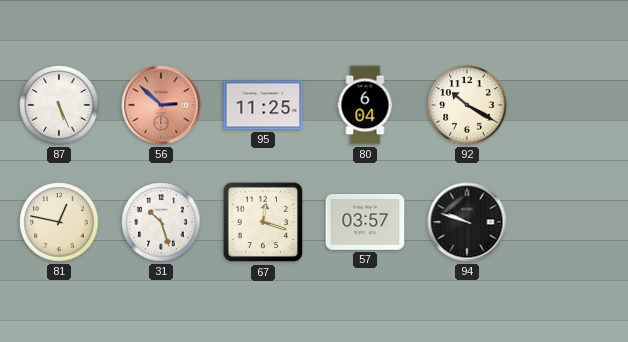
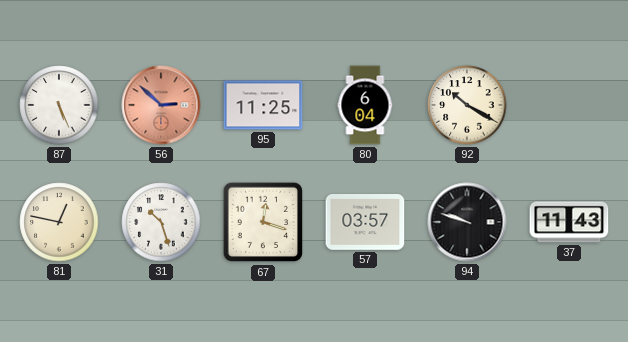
37: none -> 11:43 (569, 222)
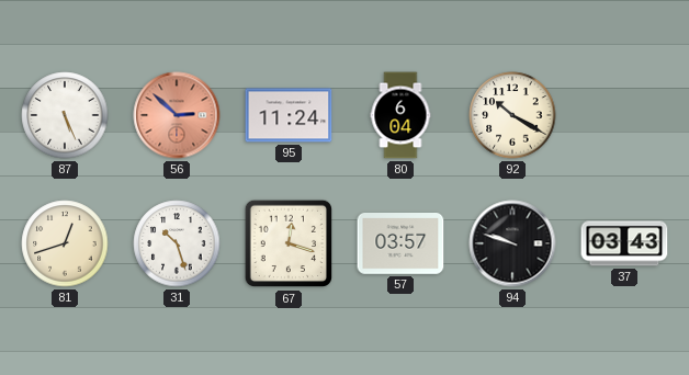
95: 11:25 -> 11:24 (289, 115)
81: 12:47 -> 12:42 (65, 243)
37: 11:43 -> 03:43 (624, 243)
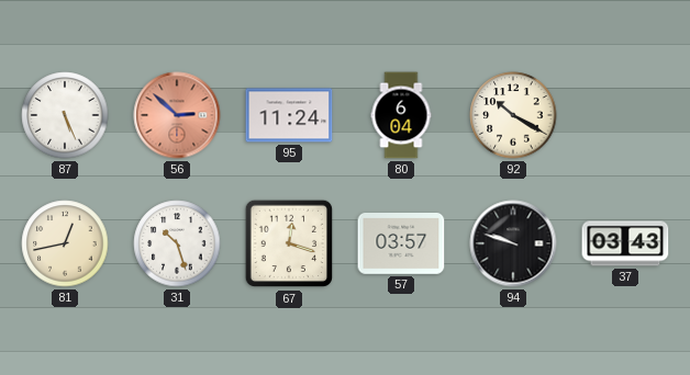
81: 12:42 -> 12:43 (65, 243)
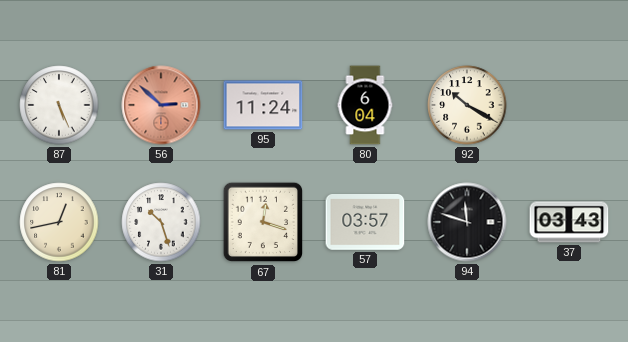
94: 9:48 -> 11:48 (467, 222)
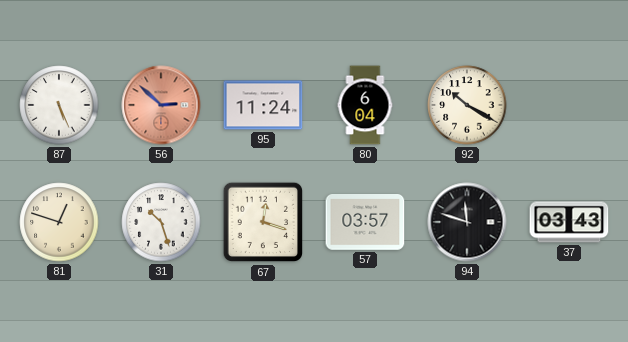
81: 12:43 -> 12:48 (59, 222)
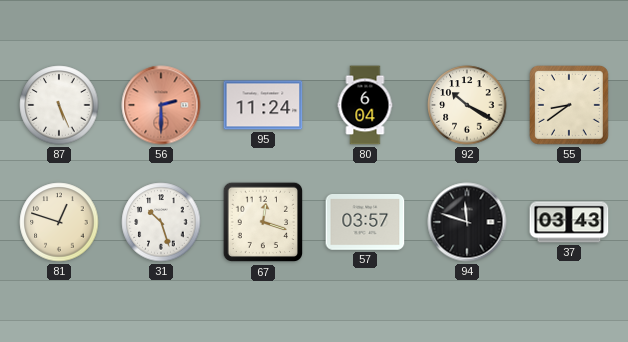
56: 2:52 -> 2:30 (161, 105)
55: none -> 8:39 (570, 106)
